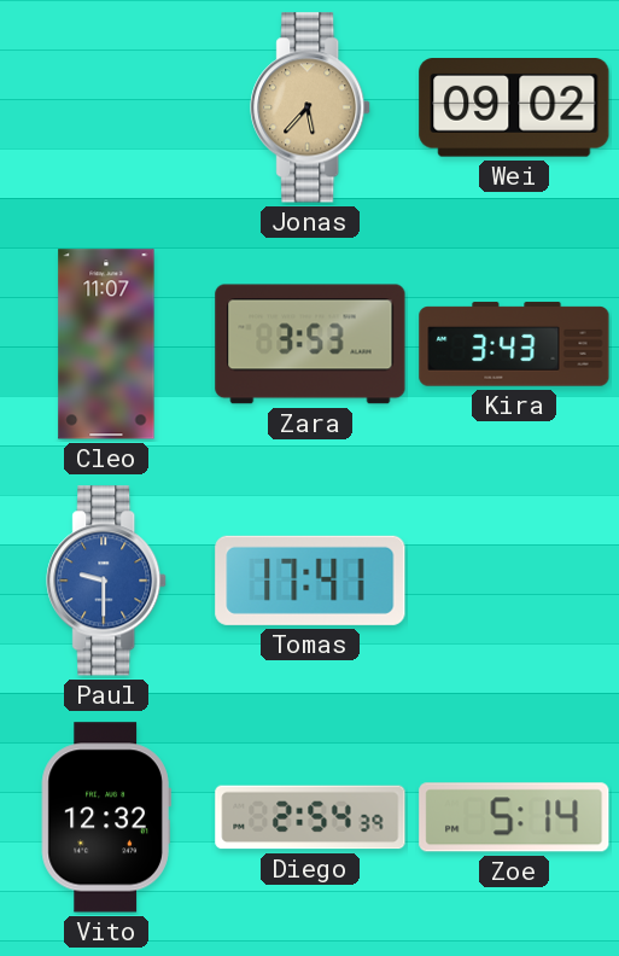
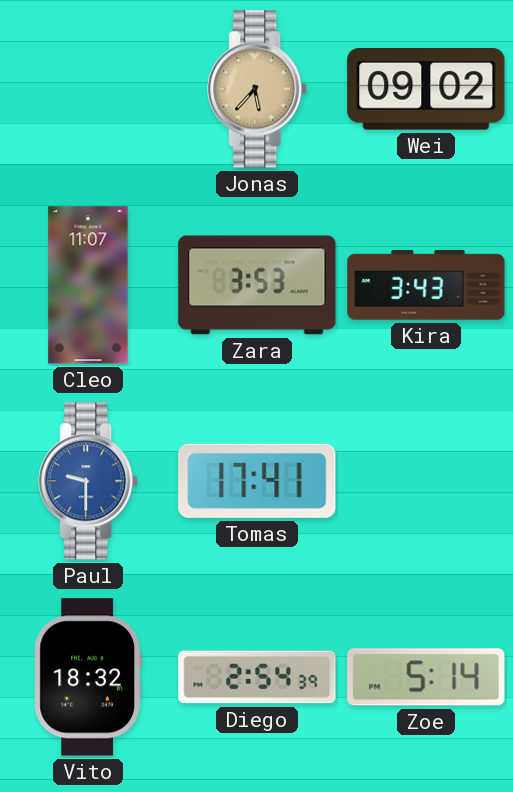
Vito: 12:32 -> 18:32 (88, 677)
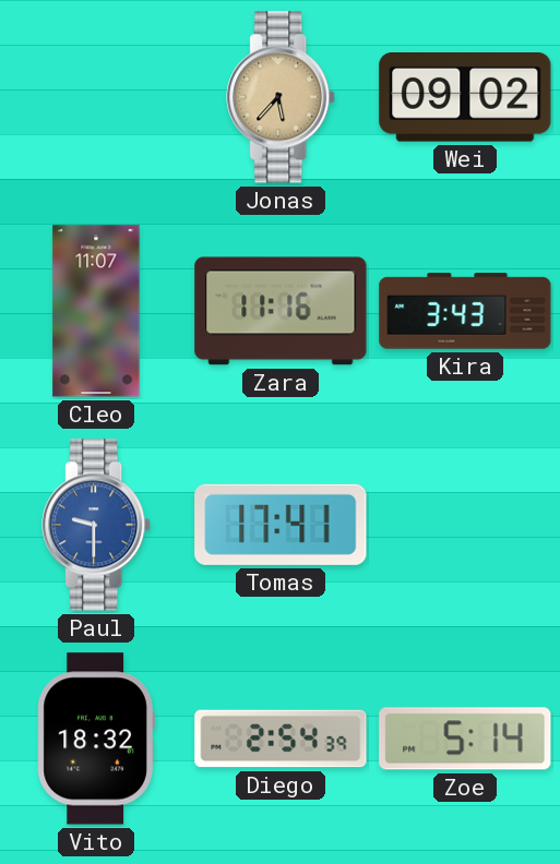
Zara: 3:53 -> 11:16 (281, 311)
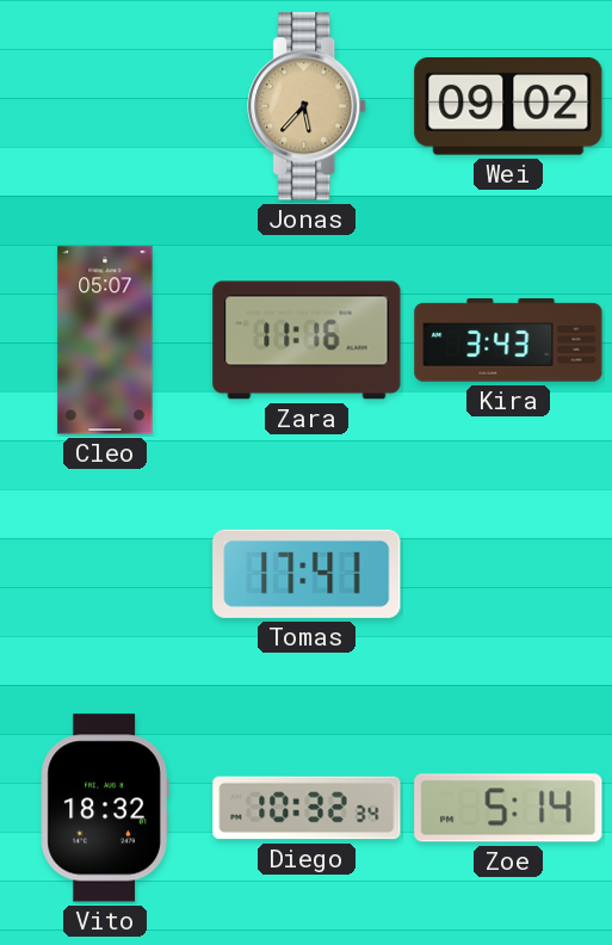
Cleo: 11:07 -> 05:07 (105, 340)
Paul: 9:30 -> none (97, 525)
Diego: 2:54 -> 10:32 (307, 808)
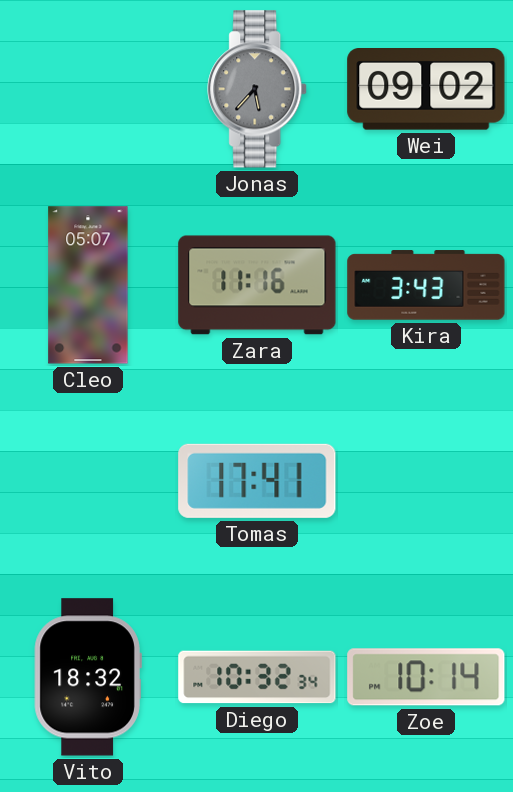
Jonas dial: champagne -> grey (258, 89)
Zoe: 5:14 -> 10:14 (426, 677)
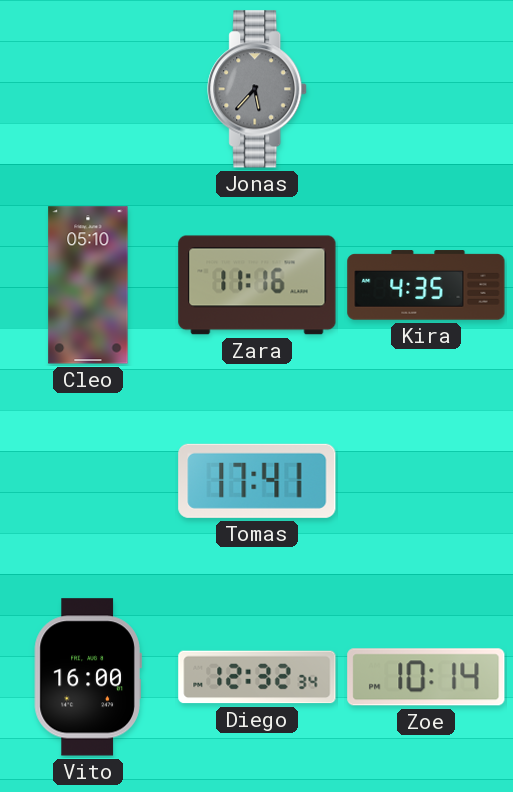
Wei: 09:02 -> none (426, 90)
Cleo: 05:07 -> 05:10 (88, 285)
Kira: 3:43 -> 4:35 (426, 285)
Vito: 18:32 -> 16:00 (88, 677)
Diego: 10:32 -> 12:32 (257, 677)
